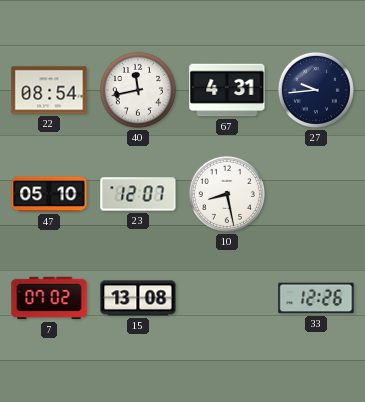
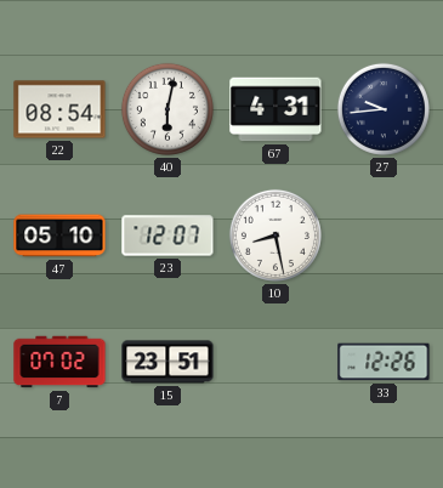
40: 11:43 -> 6:02 (167, 109)
15: 13:08 -> 23:51 (167, 362)
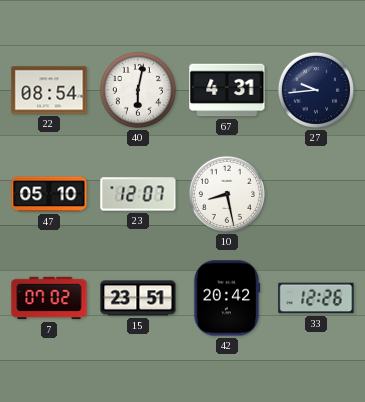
42: none -> 20:42 (227, 298)
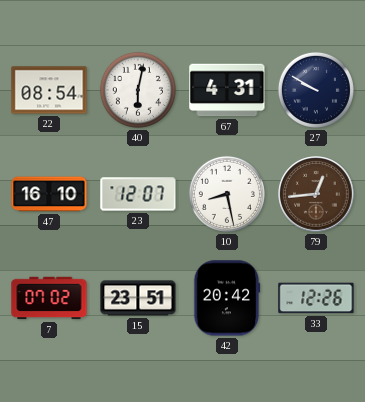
27: 9:44 -> 9:50 (316, 90)
47: 05:10 -> 16:10 (49, 194)
79: none -> 12:44 (316, 194)
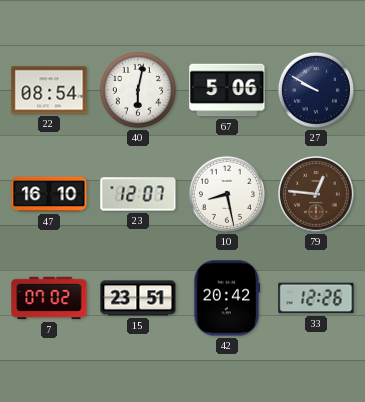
67: 4:31 -> 5:06 (227, 90)
79: 12:44 -> 12:46 (316, 194)
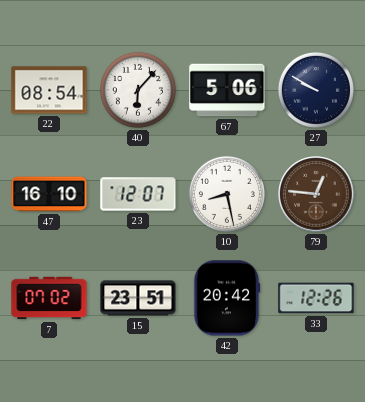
40: 6:02 -> 6:07 (138, 90)
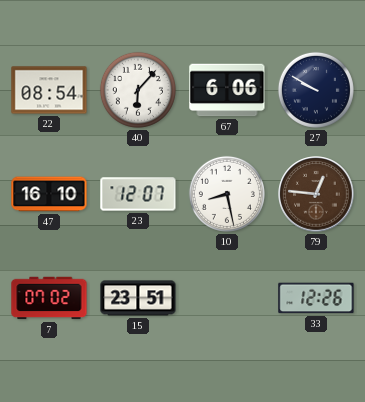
67: 5:06 -> 6:06 (227, 90)
42: 20:42 -> none (227, 298)
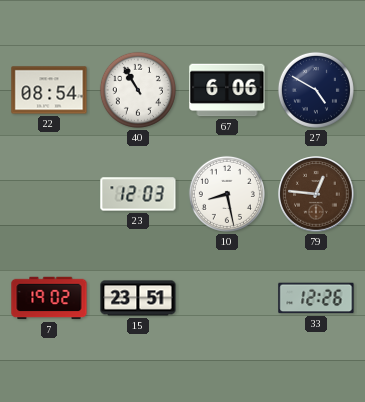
40: 6:07 -> 10:55 (138, 90)
27: 9:50 -> 4:50 (316, 90)
47: 16:10 -> none (49, 194)
23: 12:07 -> 12:03 (138, 194)
7: 07:02 -> 19:02 (49, 298)
